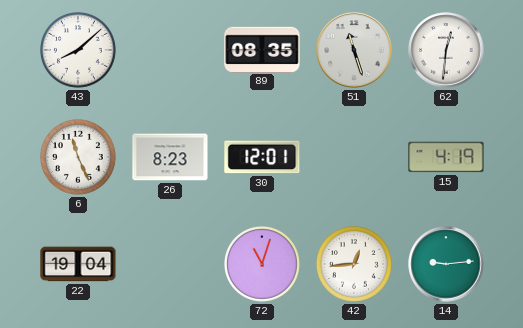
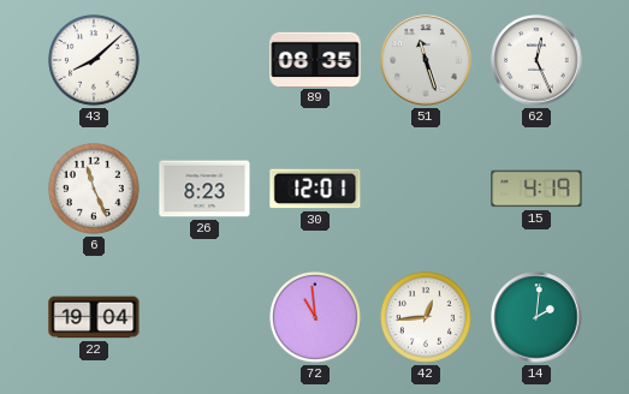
62: 12:31 -> 12:26 (536, 60)
72: 11:03 -> 10:59 (316, 318)
14: 9:14 -> 2:01 (536, 317)
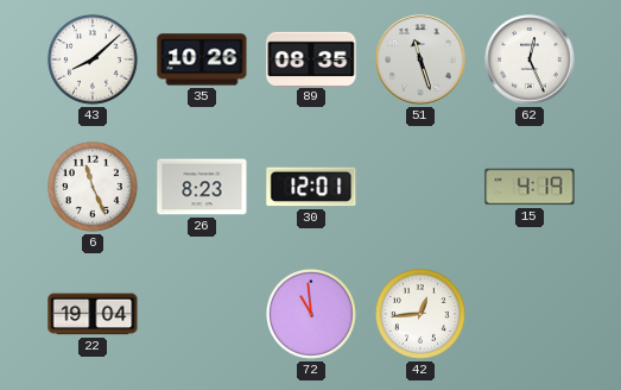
35: none -> 10:26 (202, 59)
14: 2:01 -> none (536, 317)
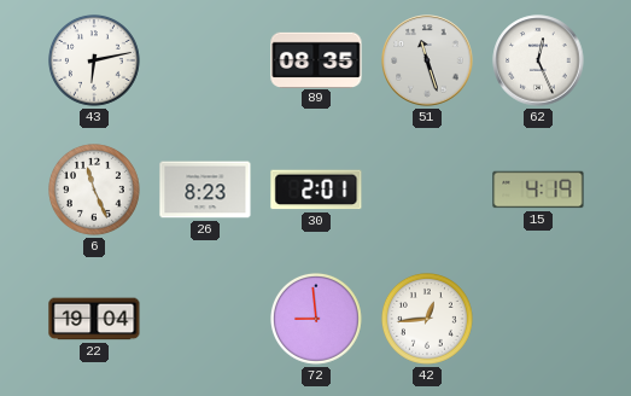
43: 8:08 -> 6:13 (95, 62)
35: 10:26 -> none (202, 59)
30: 12:01 -> 2:01 (316, 190)
72: 10:59 -> 8:59 (317, 320)
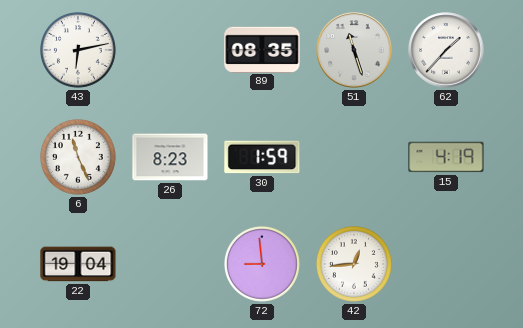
62: 12:26 -> 1:37 (446, 50)
30: 2:01 -> 1:59 (262, 157)
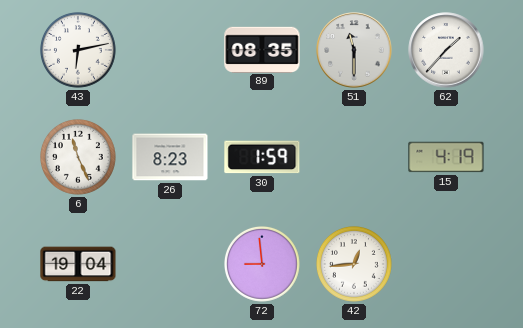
51: 11:27 -> 11:30 (354, 50)
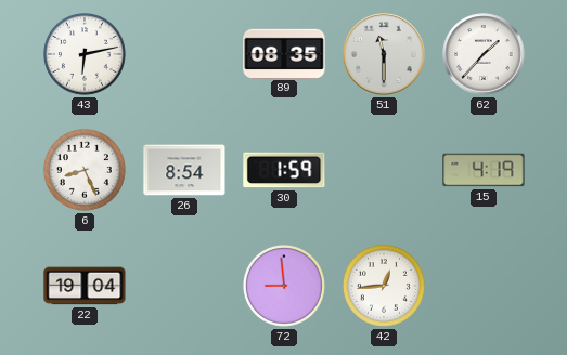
6: 11:26 -> 8:26 (86, 171)
26: 8:23 -> 8:54 (184, 170)
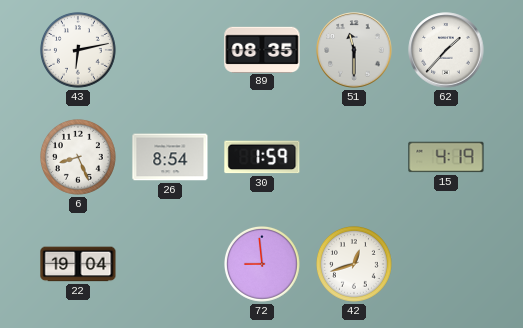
42: 12:44 -> 12:42 (355, 265)
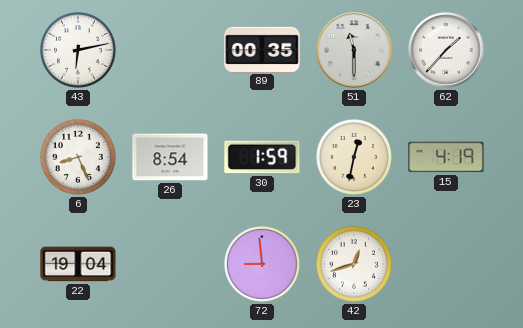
89: 08:35 -> 00:35 (262, 49)
23: none -> 12:32 (355, 158)
